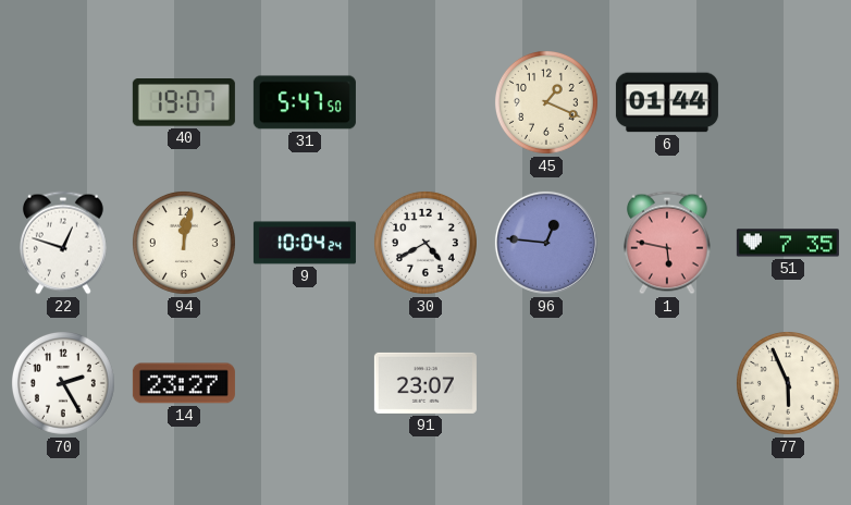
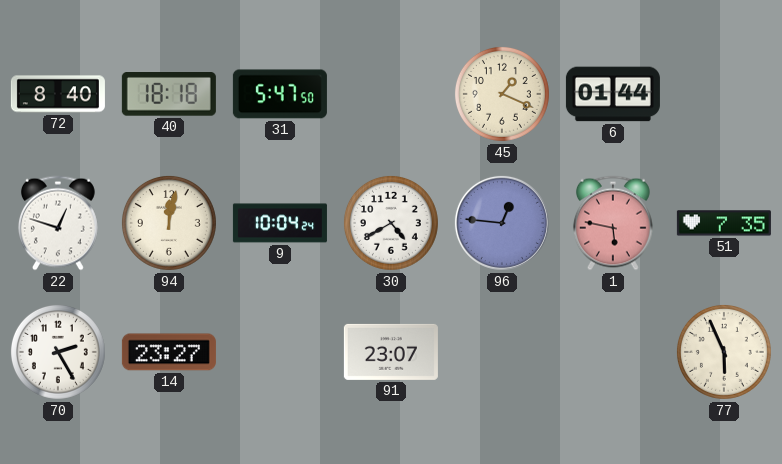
72: none -> 8:40 (58, 94)
40: 19:07 -> 18:18 (169, 94)
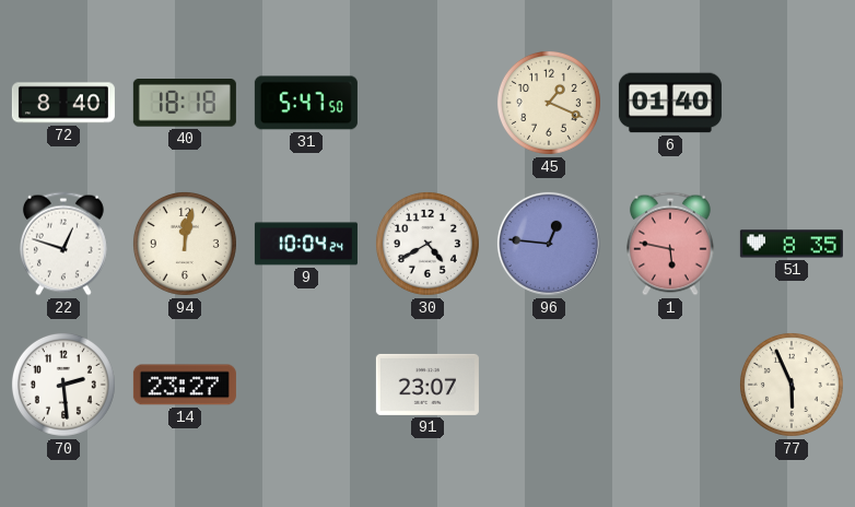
6: 01:44 -> 01:40 (670, 103)
51: 7:35 -> 8:35 (792, 244)
70: 2:25 -> 2:29 (63, 385)
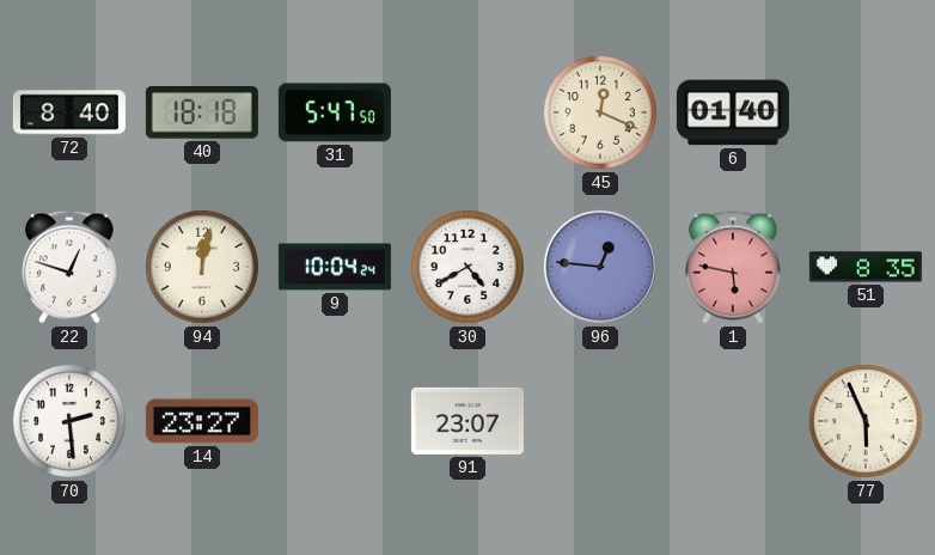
45: 1:19 -> 12:19 (600, 112)
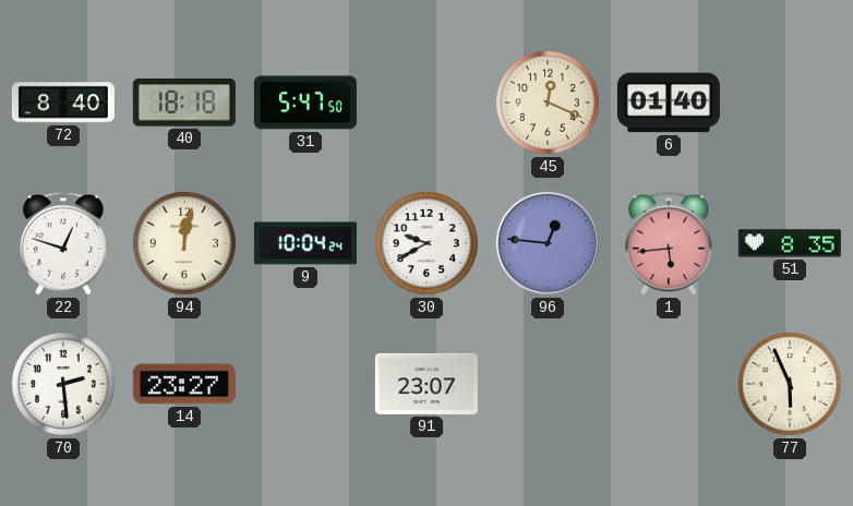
30: 4:40 -> 9:40 (426, 243)
1: 5:47 -> 5:44 (669, 243)
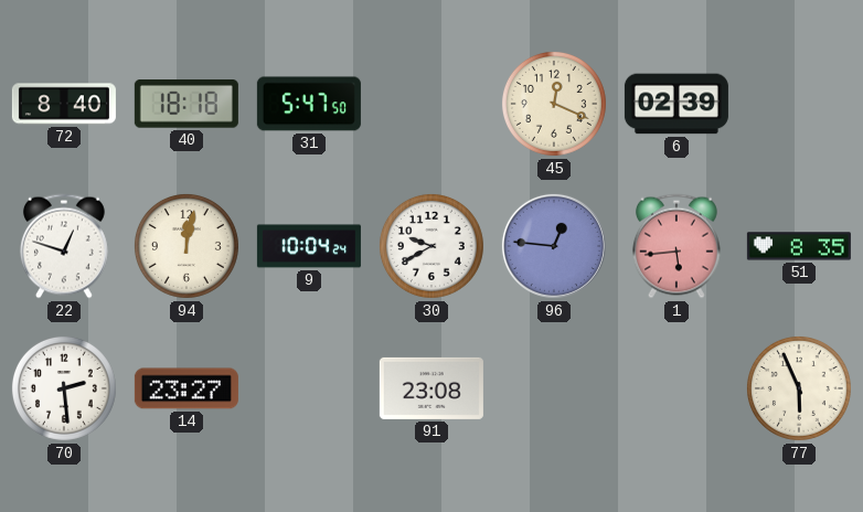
6: 01:40 -> 02:39 (676, 104)
91: 23:07 -> 23:08 (431, 388)
